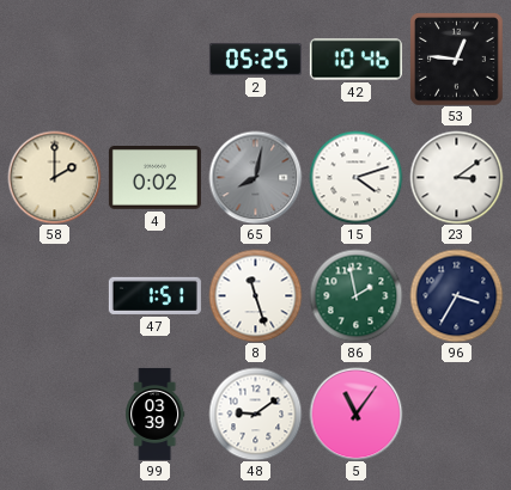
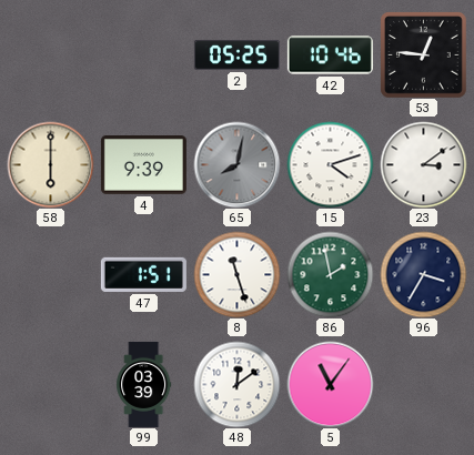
58: 2:00 -> 6:00 (50, 164)
4: 0:02 -> 9:39 (143, 165)
48: 9:09 -> 12:09 (236, 384)
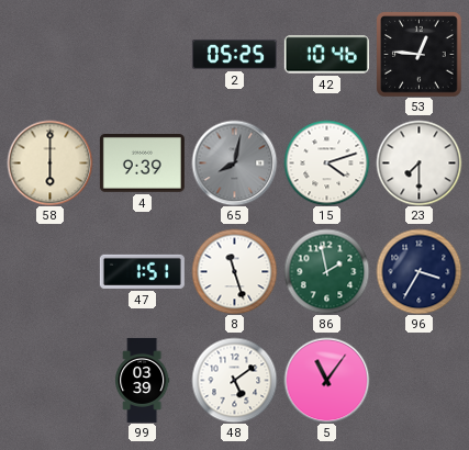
23: 3:09 -> 7:30 (418, 162)
48: 12:09 -> 5:09 (234, 380)
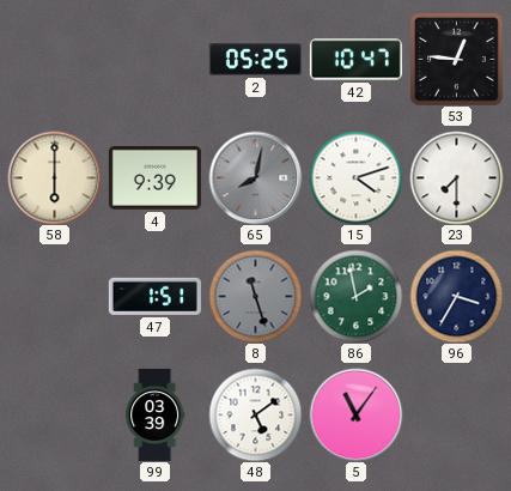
42: 10:46 -> 10:47 (355, 60)
8 dial: white -> grey (255, 296)
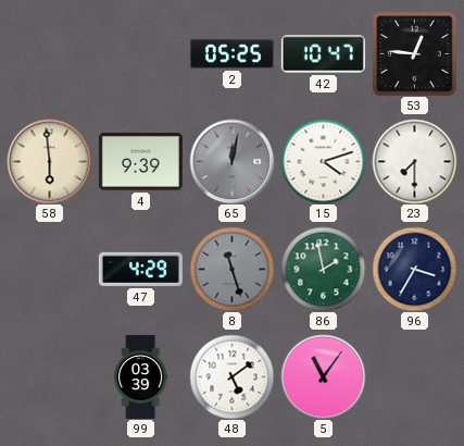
58: 6:00 -> 5:59 (49, 161)
65: 8:02 -> 12:02 (231, 161)
47: 1:51 -> 4:29 (140, 269)
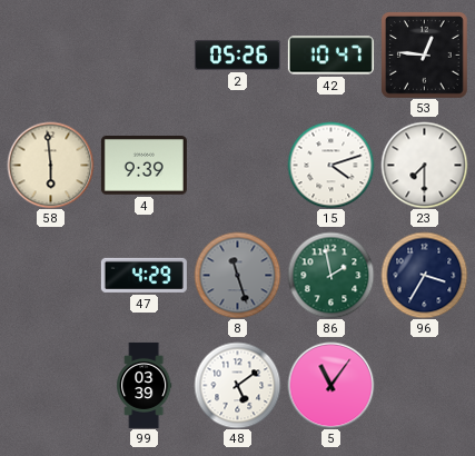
2: 05:25 -> 05:26 (237, 54)
65: 12:02 -> none (231, 161)
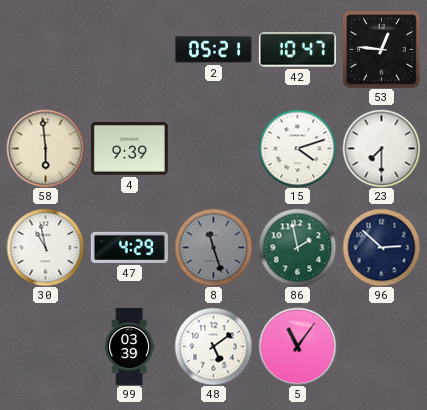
2: 05:26 -> 05:21 (213, 49)
30: none -> 10:58 (45, 247)
96: 3:35 -> 2:52 (381, 247)
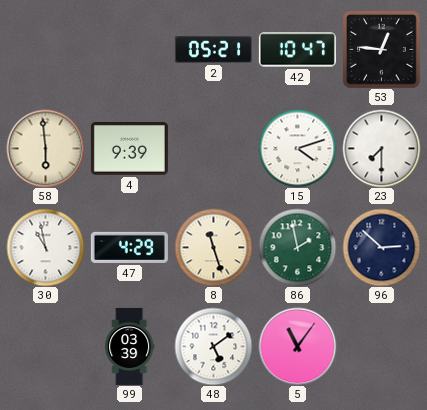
8 dial: grey -> cream (213, 247)
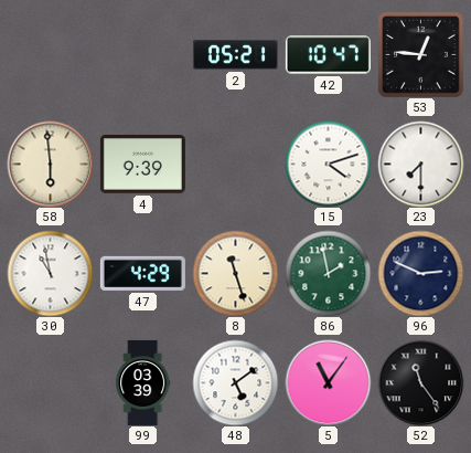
96: 2:52 -> 2:49 (420, 273)
52: none -> 11:24 (420, 382)
